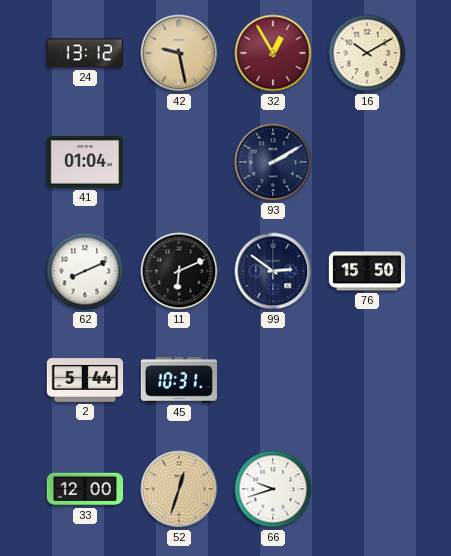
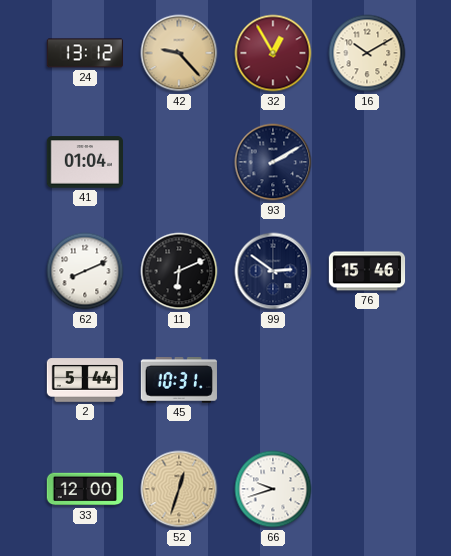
42: 9:28 -> 9:23 (179, 53)
76: 15:50 -> 15:46 (367, 271)
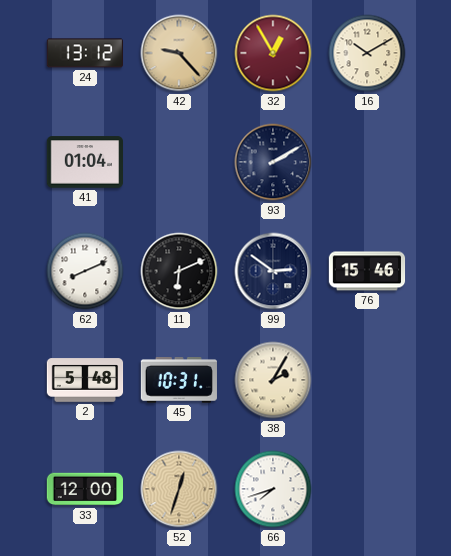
2: 5:44 -> 5:48 (85, 380)
38: none -> 2:05 (273, 380)
66: 9:42 -> 7:42 (273, 489)
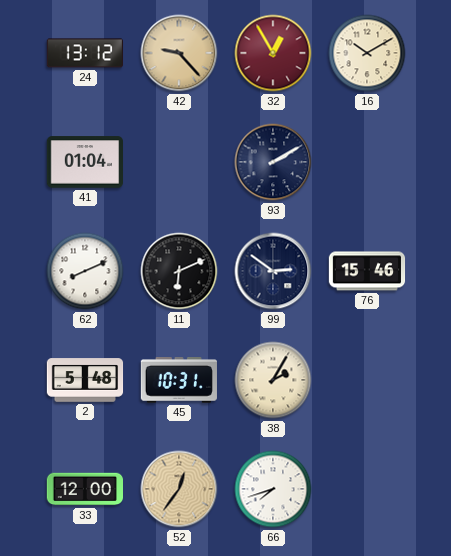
52: 12:33 -> 12:36 (179, 489)
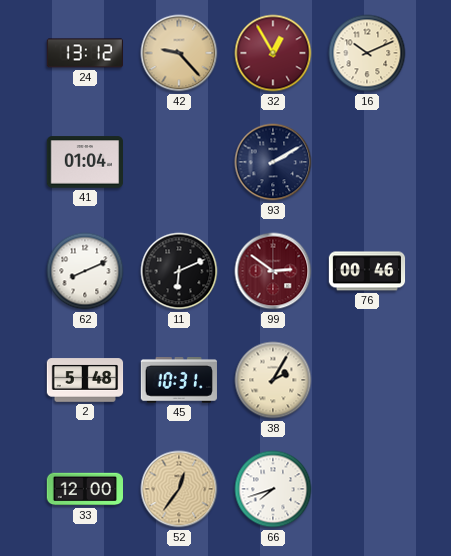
16: 10:10 -> 10:11 (367, 53)
99 dial: navy -> burgundy (273, 271)
76: 15:46 -> 00:46 (367, 271)
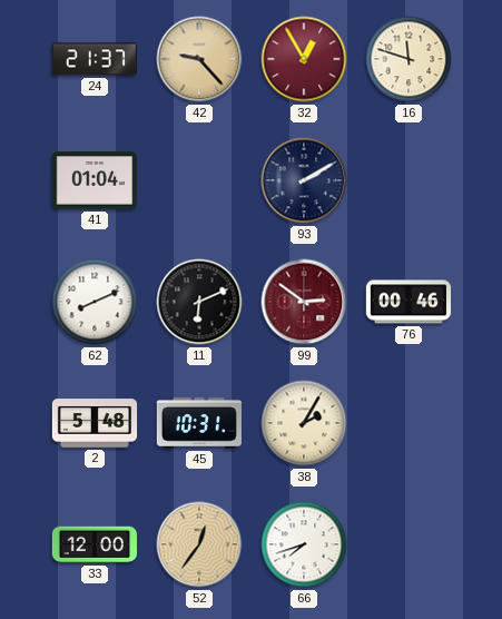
24: 13:12 -> 21:37 (93, 59)
16: 10:11 -> 11:48 (409, 59)
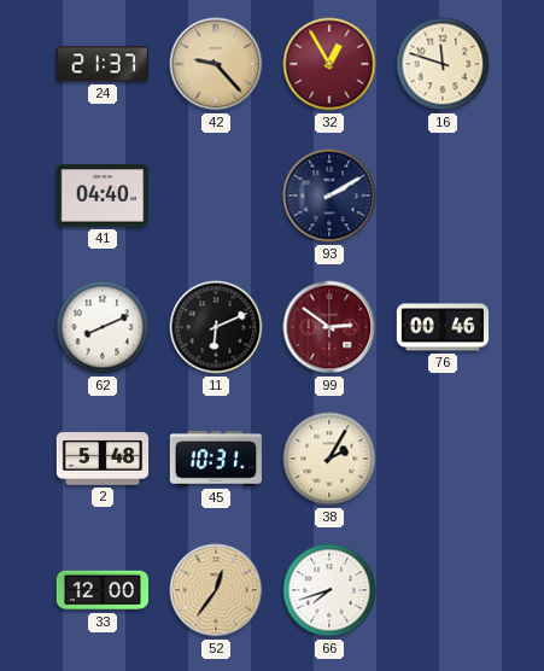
41: 01:04 -> 04:40 (101, 196)
